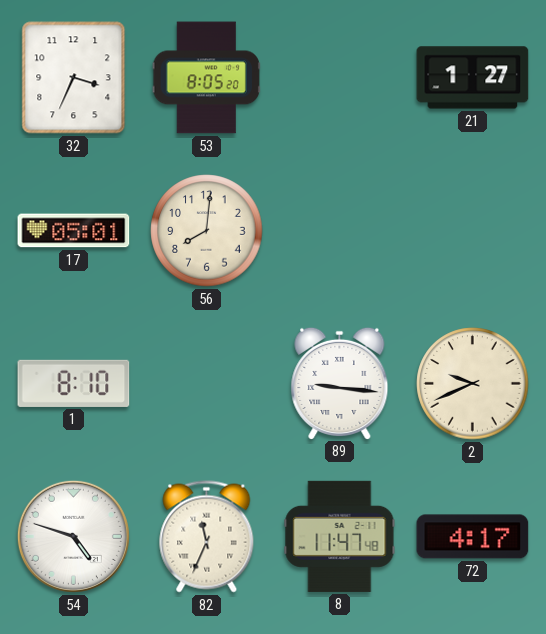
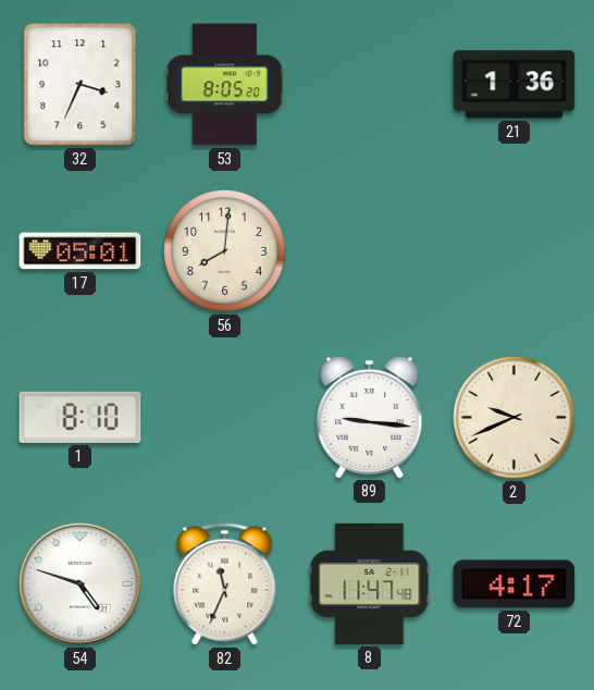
21: 1:27 -> 1:36 (515, 85)
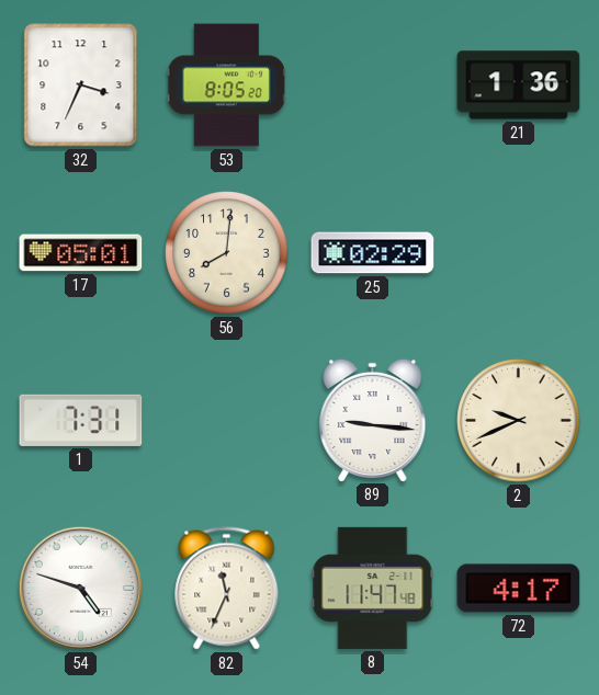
25: none -> 02:29 (373, 253)
1: 8:10 -> 7:31 (81, 420)
